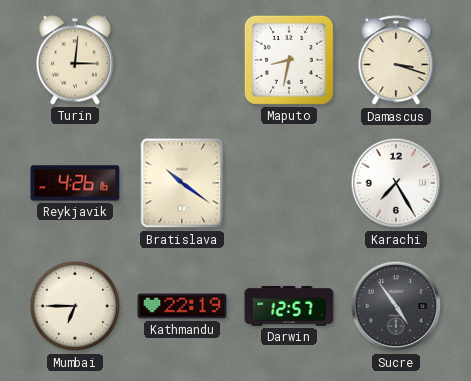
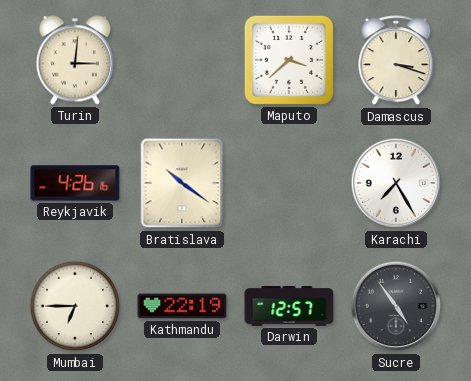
Maputo: 8:32 -> 3:38 (289, 60)
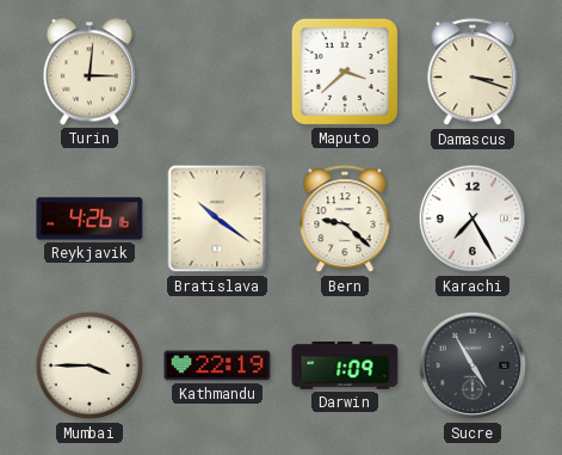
Bern: none -> 9:22 (345, 220)
Mumbai: 6:45 -> 3:45 (89, 365)
Darwin: 12:57 -> 1:09 (345, 367)
Sucre: 4:54 -> 4:55 (473, 365)
